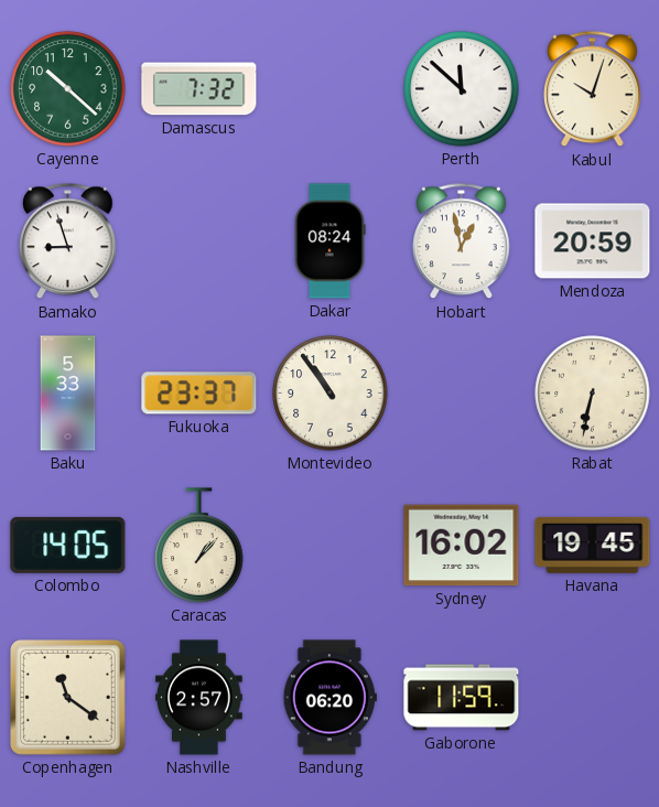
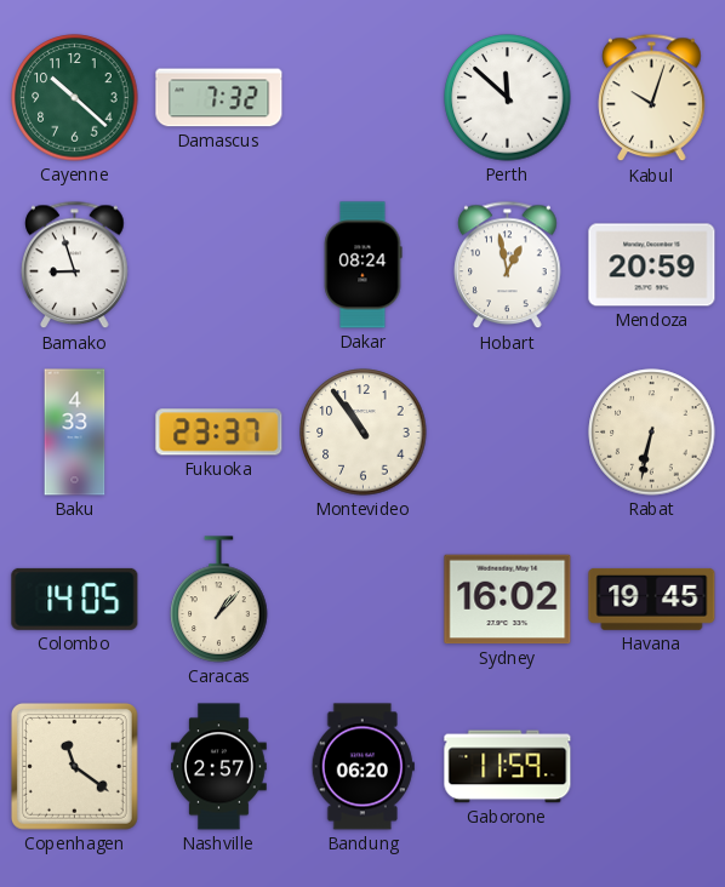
Baku: 5:33 -> 4:33 (75, 433)
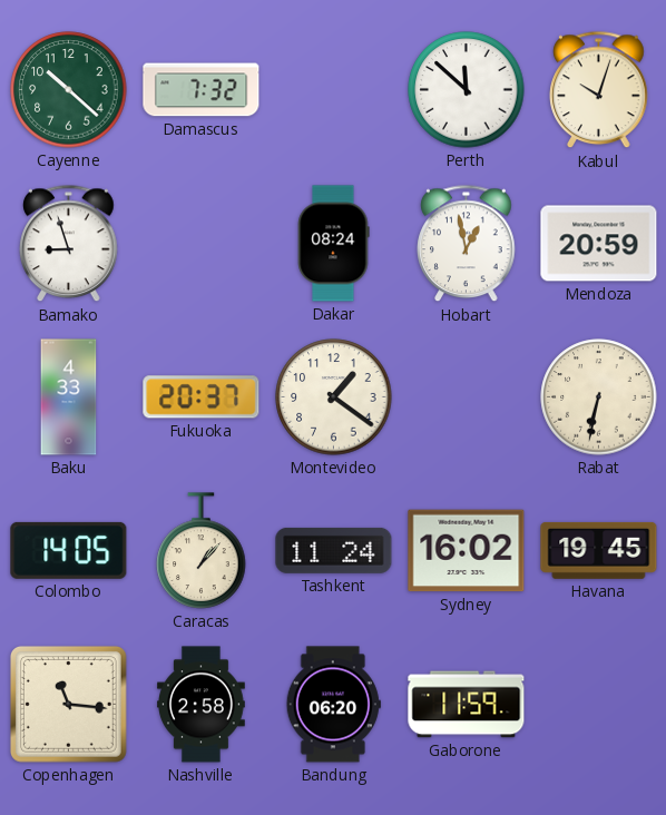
Fukuoka: 23:37 -> 20:37 (202, 397)
Montevideo: 10:54 -> 1:21 (334, 397)
Tashkent: none -> 11:24 (334, 550)
Copenhagen: 11:21 -> 11:16 (68, 704)
Nashville: 2:57 -> 2:58 (202, 705)
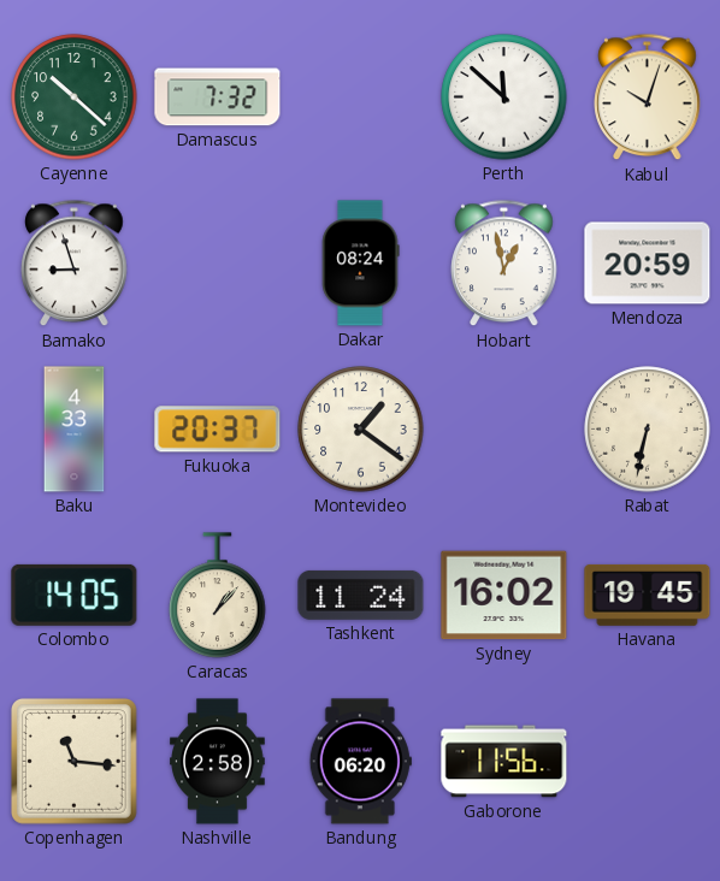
Gaborone: 11:59 -> 11:56 (504, 762)
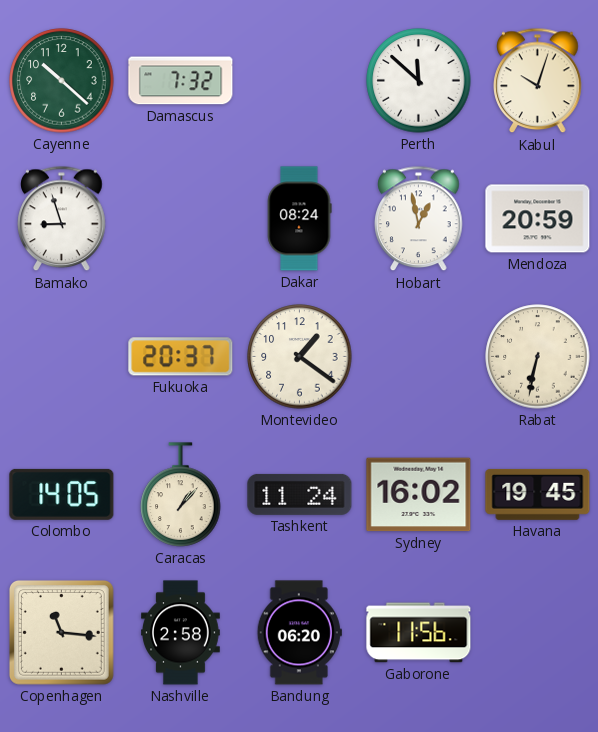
Baku: 4:33 -> none (75, 430)
